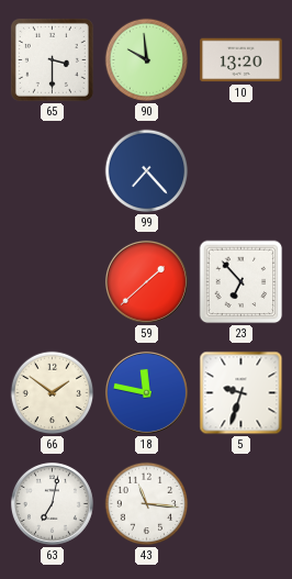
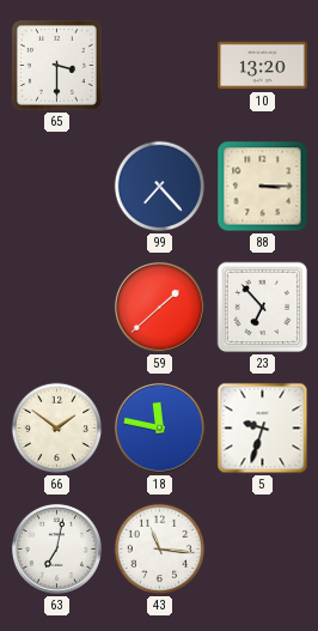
90: 9:59 -> none (147, 60)
88: none -> 3:15 (263, 187)
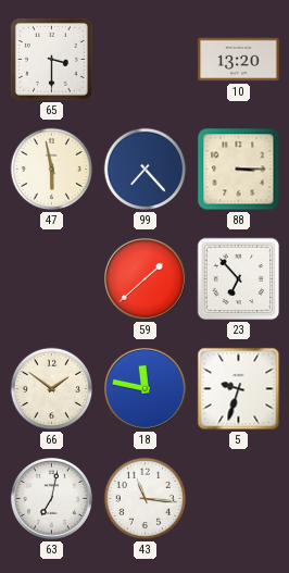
47: none -> 5:58 (52, 170)
